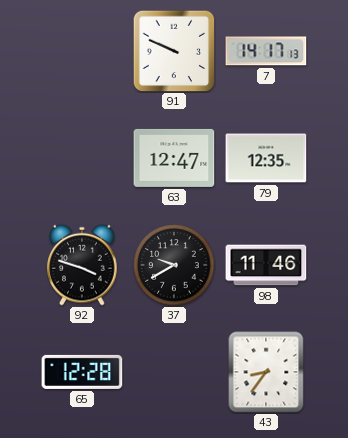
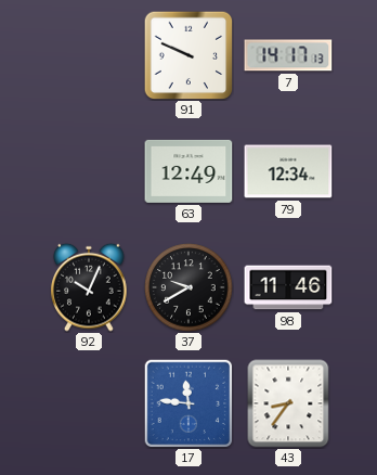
63: 12:47 -> 12:49 (188, 171)
79: 12:35 -> 12:34 (288, 171)
92: 3:48 -> 10:04 (89, 287)
65: 12:28 -> none (82, 372)
17: none -> 11:46 (188, 403)
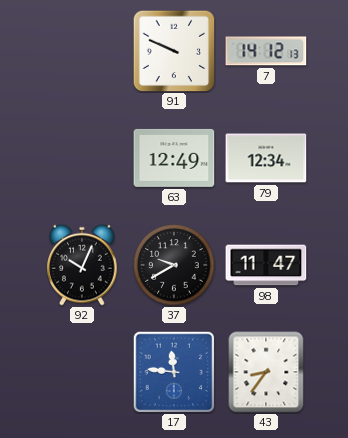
7: 14:17 -> 14:12 (266, 51)
98: 11:46 -> 11:47 (266, 265)
